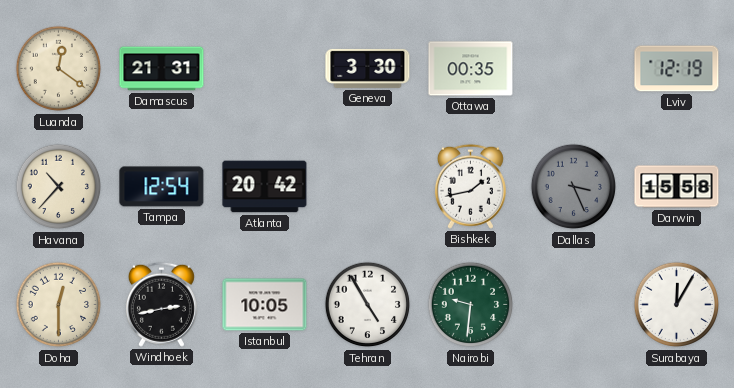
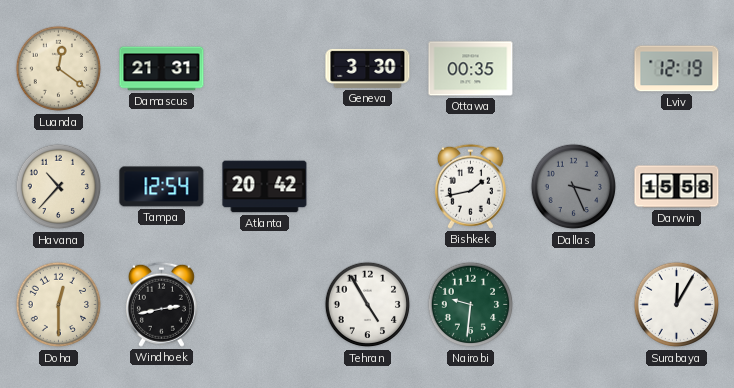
Istanbul: 10:05 -> none (265, 305)
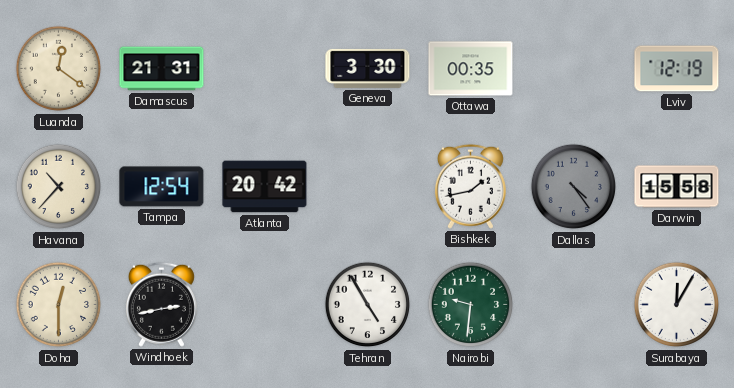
Dallas: 3:26 -> 4:24 (574, 187)
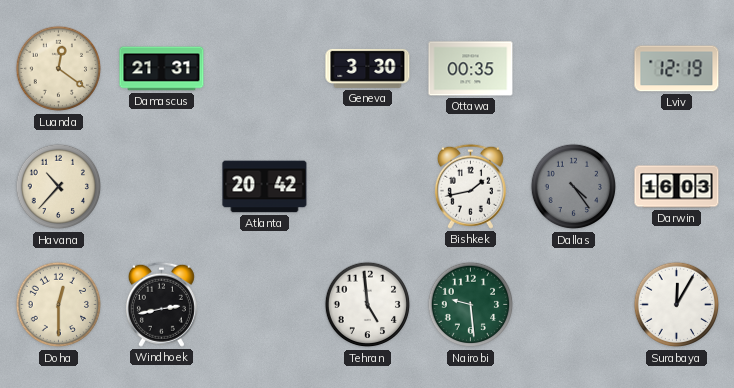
Tampa: 12:54 -> none (162, 187)
Darwin: 15:58 -> 16:03 (677, 187)
Tehran: 4:55 -> 4:59 (368, 305)
Nairobi: 9:31 -> 9:29 (471, 305)
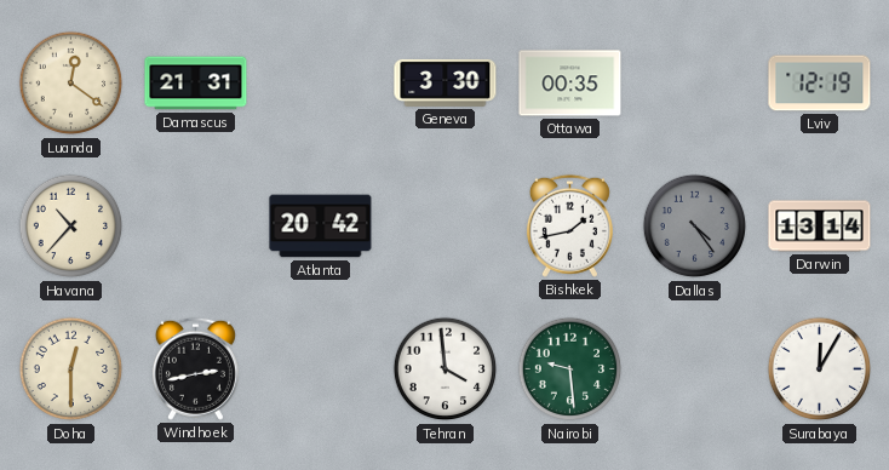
Darwin: 16:03 -> 13:14 (820, 227)
Tehran: 4:59 -> 3:59 (446, 369)
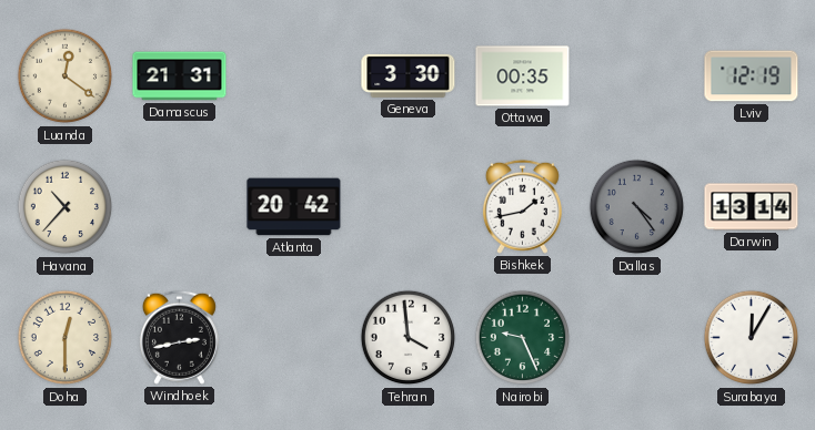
Nairobi: 9:29 -> 9:26 (523, 338)
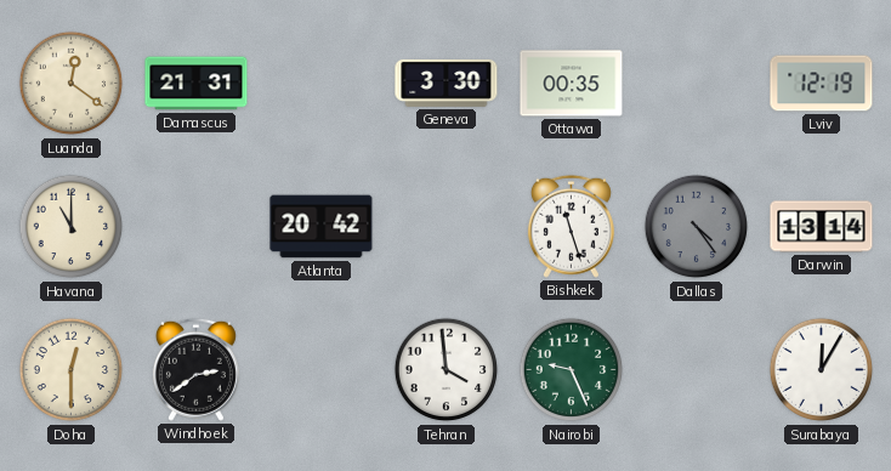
Havana: 10:37 -> 11:00 (72, 227)
Bishkek: 1:43 -> 11:27 (571, 226)
Windhoek: 2:43 -> 2:39 (195, 369)
